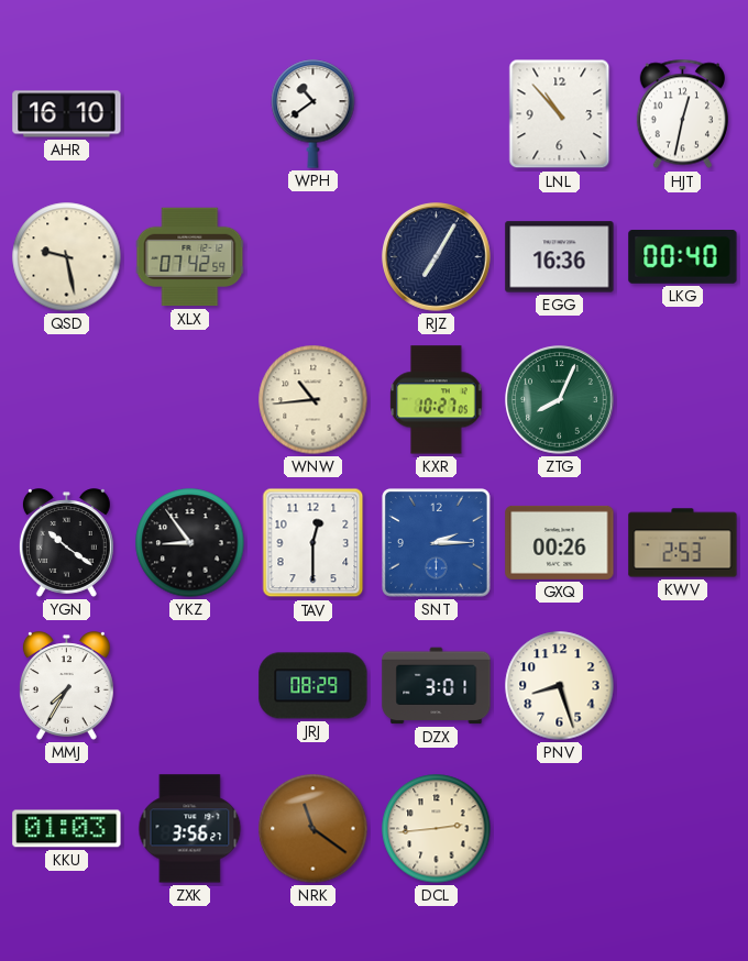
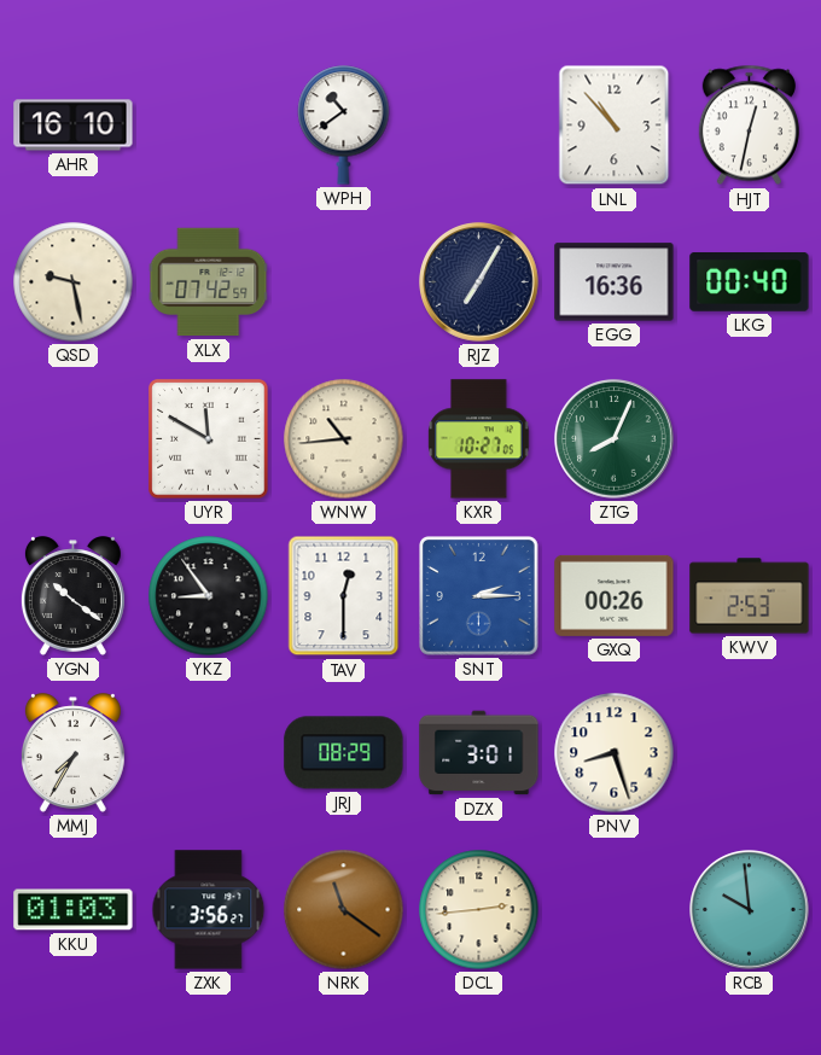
UYR: none -> 11:50 (209, 439)
RCB: none -> 9:59 (750, 910)
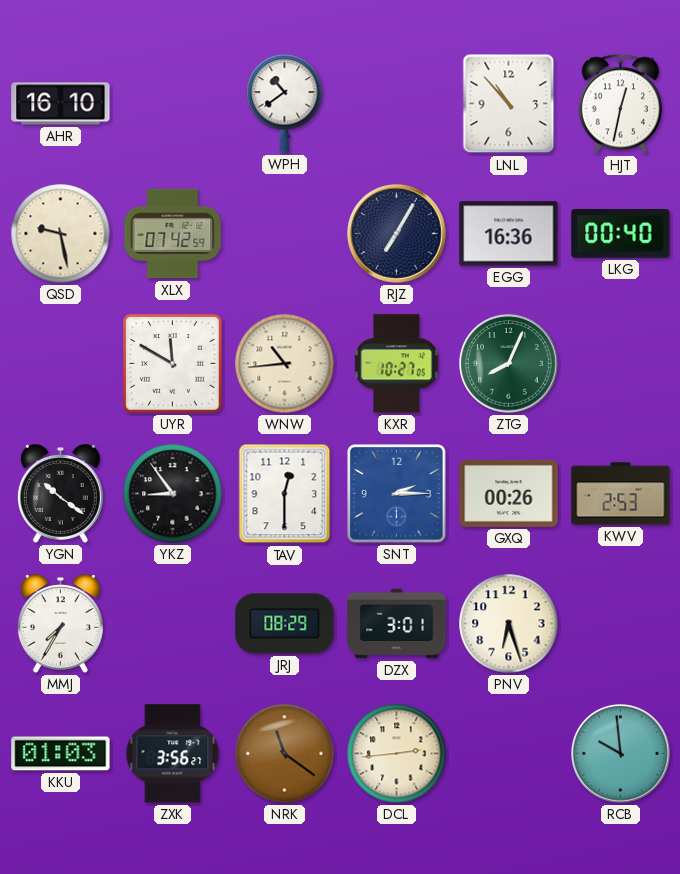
PNV: 8:27 -> 6:27 (509, 624)
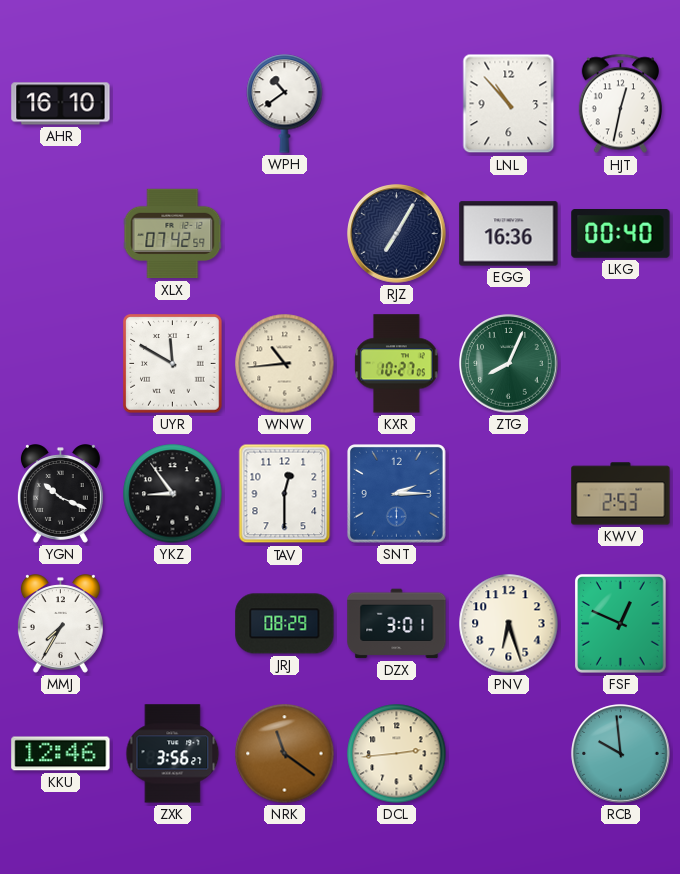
QSD: 9:28 -> none (61, 234)
YGN: 10:21 -> 10:19 (60, 494)
GXQ: 00:26 -> none (509, 493)
FSF: none -> 12:49 (621, 624)
KKU: 01:03 -> 12:46 (61, 754)
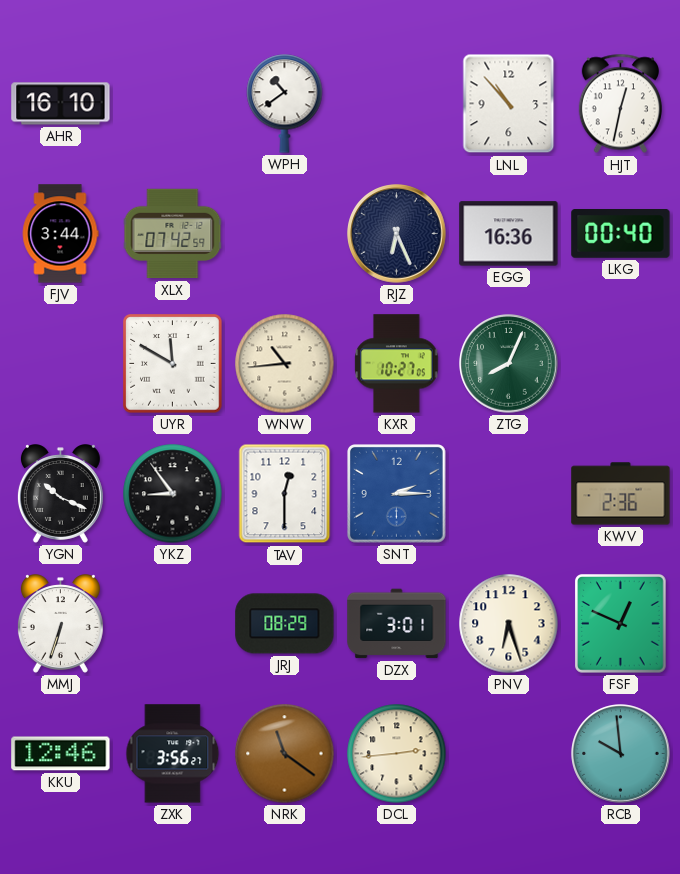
FJV: none -> 3:44 (60, 234)
RJZ: 7:05 -> 6:26 (397, 234)
KWV: 2:53 -> 2:36 (621, 494)
MMJ: 7:35 -> 6:33 (60, 624)
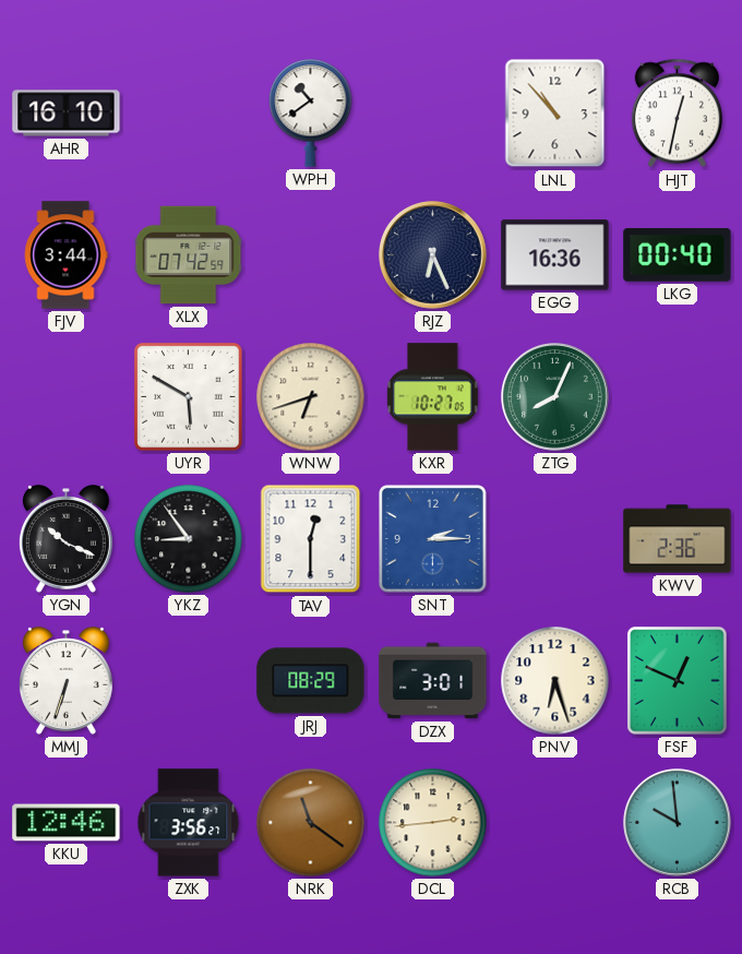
UYR: 11:50 -> 5:50 (189, 397)
WNW: 10:44 -> 6:42 (311, 397)
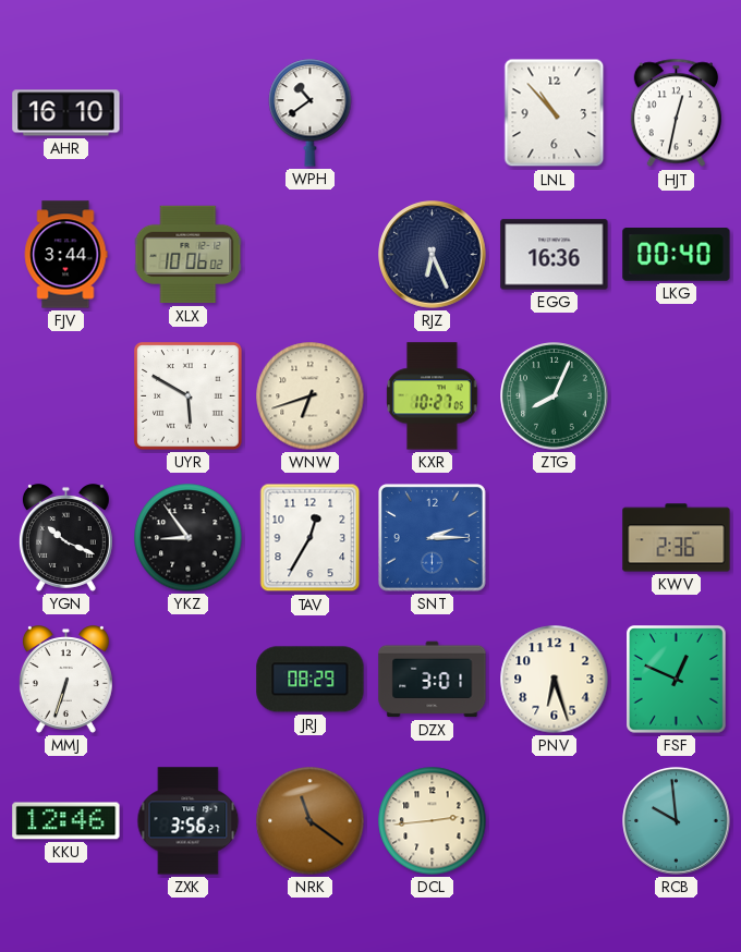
XLX: 07:42 -> 10:06 (189, 255)
TAV: 12:30 -> 12:35 (311, 538)
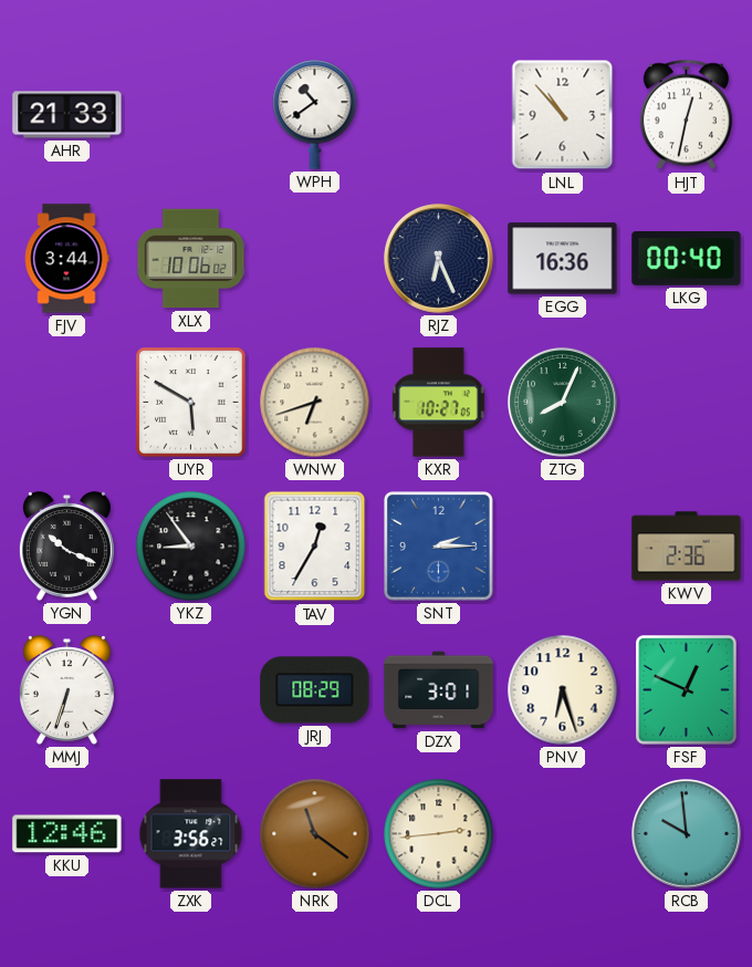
AHR: 16:10 -> 21:33 (67, 115)
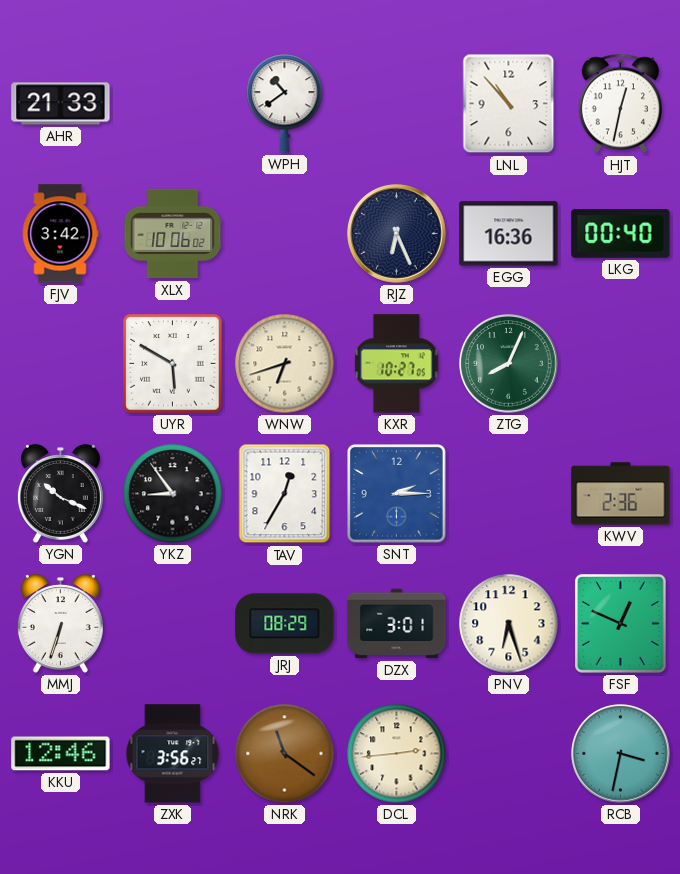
FJV: 3:44 -> 3:42 (60, 234)
RCB: 9:59 -> 3:32 (621, 754)
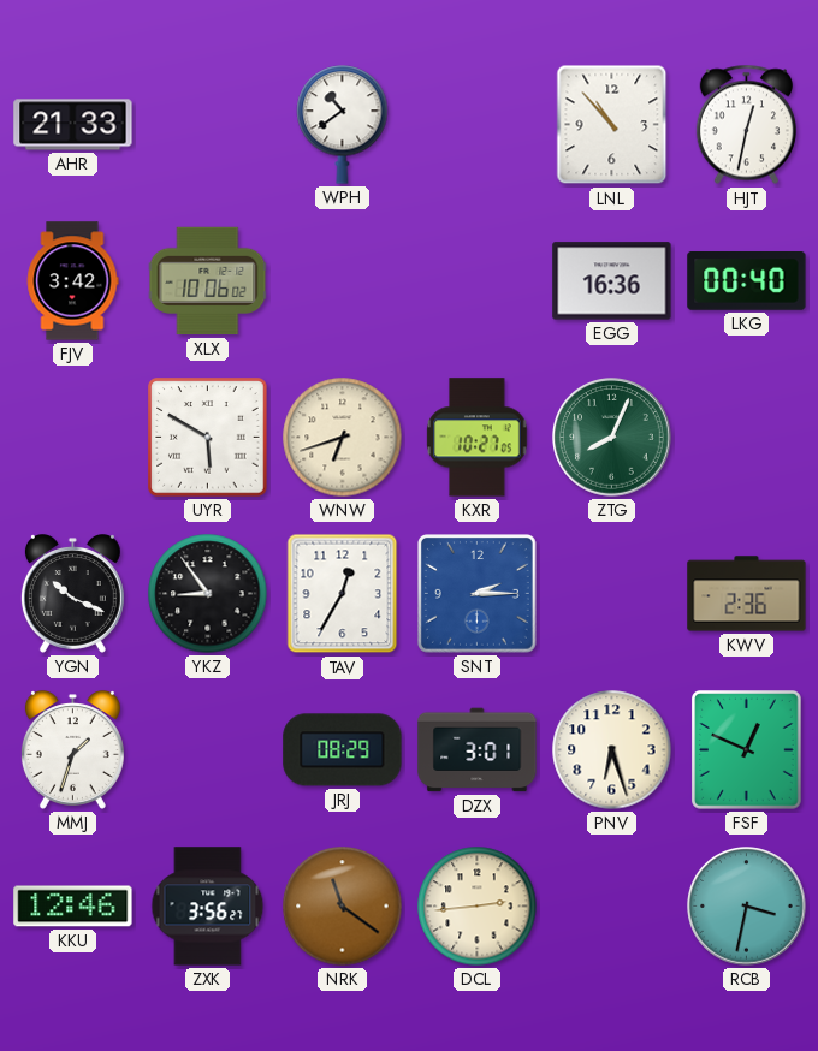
RJZ: 6:26 -> none (397, 234)
MMJ: 6:33 -> 1:33 (72, 750)
